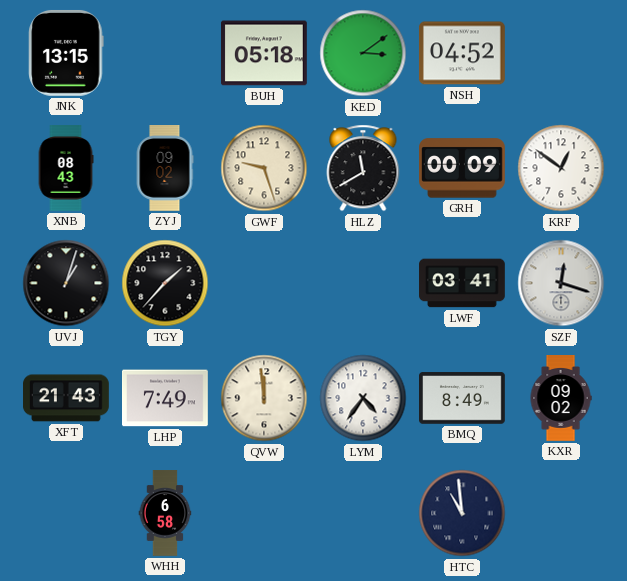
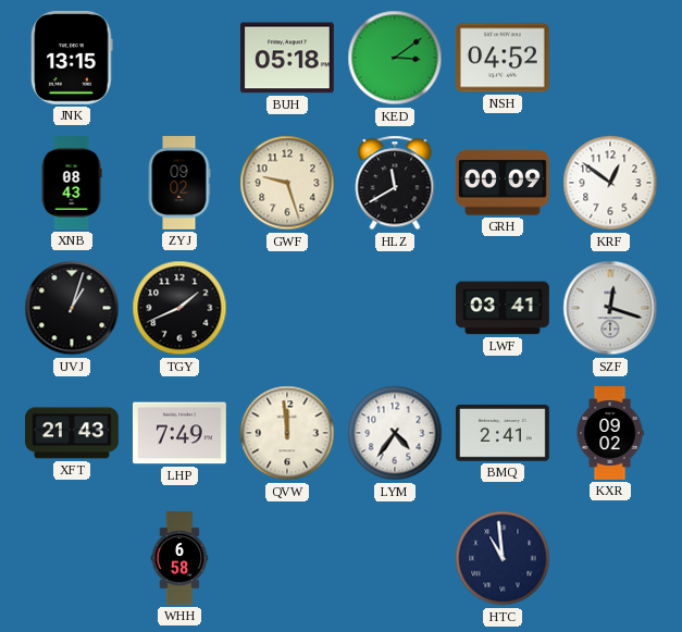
TGY: 1:37 -> 1:41 (179, 308)
BMQ: 8:49 -> 2:41 (504, 433)
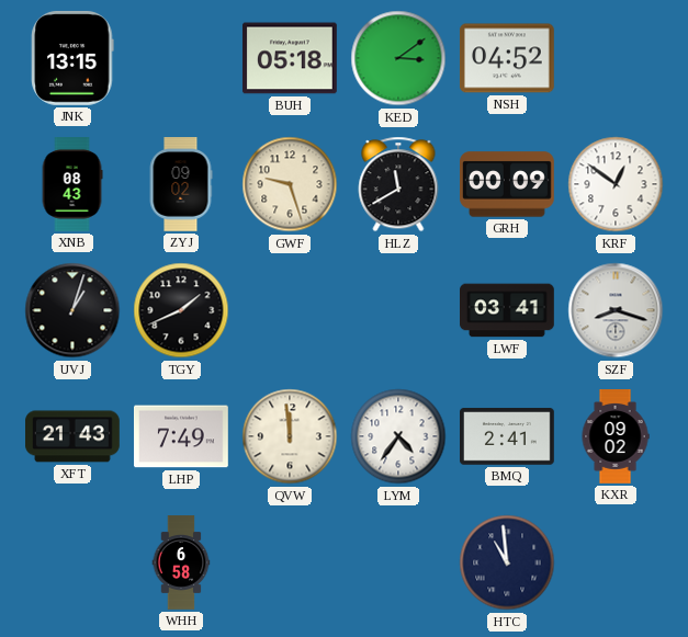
SZF: 12:18 -> 8:18 (616, 310)
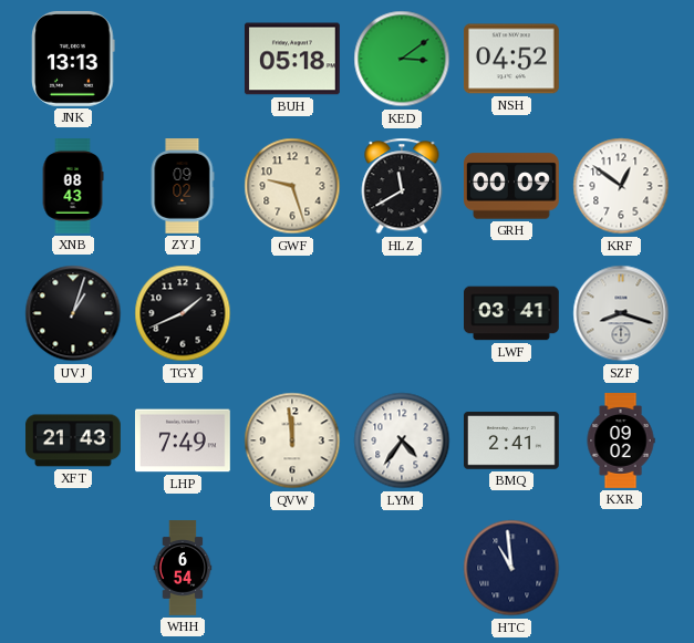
JNK: 13:15 -> 13:13 (73, 59)
WHH: 6:58 -> 6:54 (183, 568)
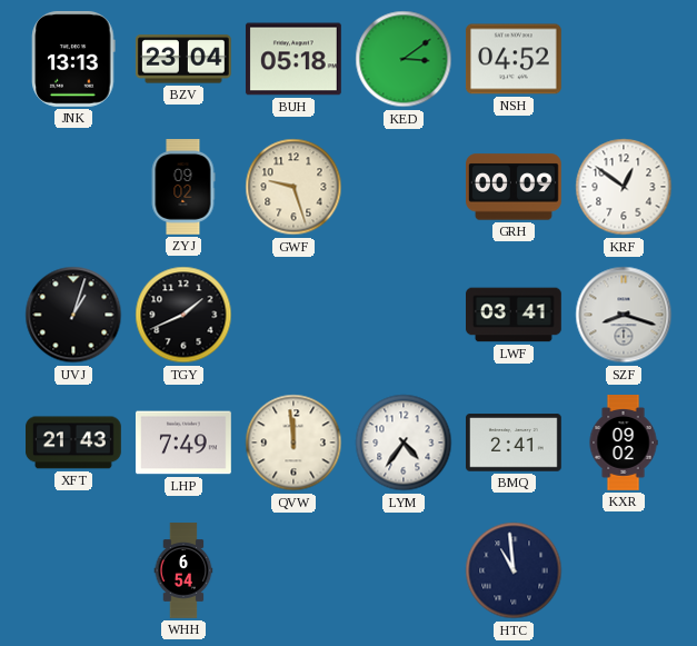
BZV: none -> 23:04 (183, 59)
XNB: 08:43 -> none (73, 187)
HLZ: 11:40 -> none (402, 186)
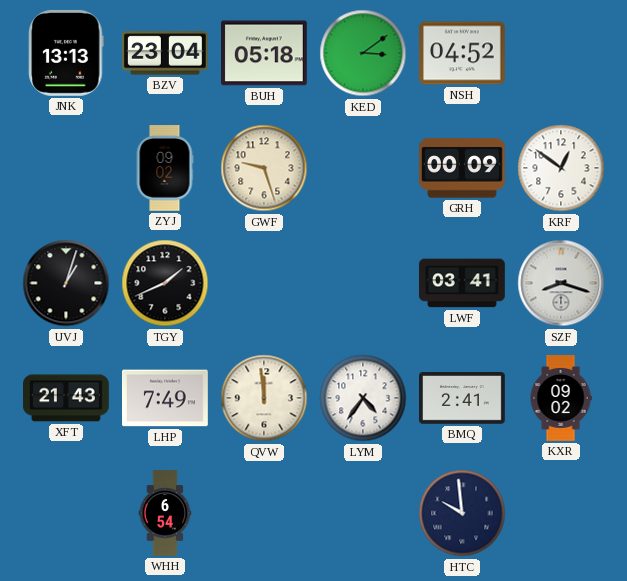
HTC: 10:59 -> 9:59 (462, 513)
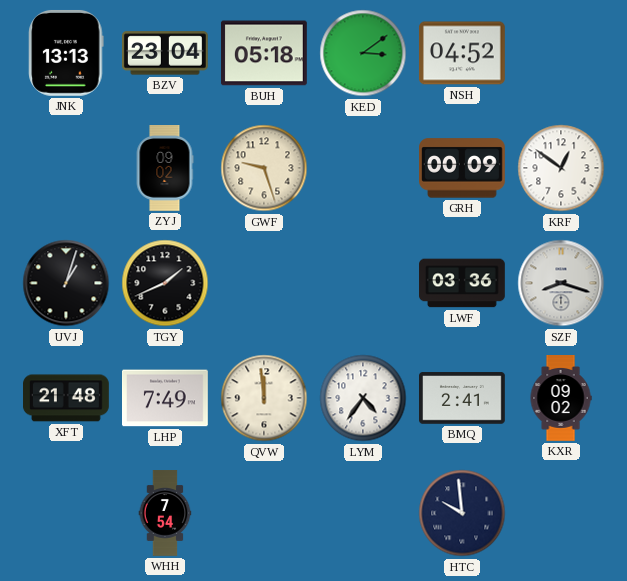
LWF: 03:41 -> 03:36 (463, 283)
XFT: 21:43 -> 21:48 (67, 398)
WHH: 6:54 -> 7:54 (165, 513)
